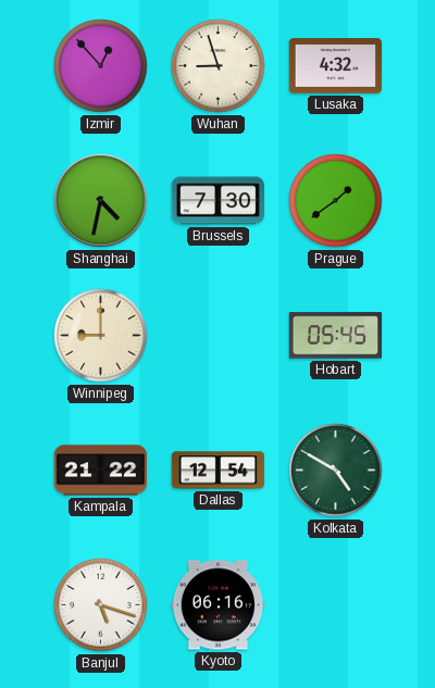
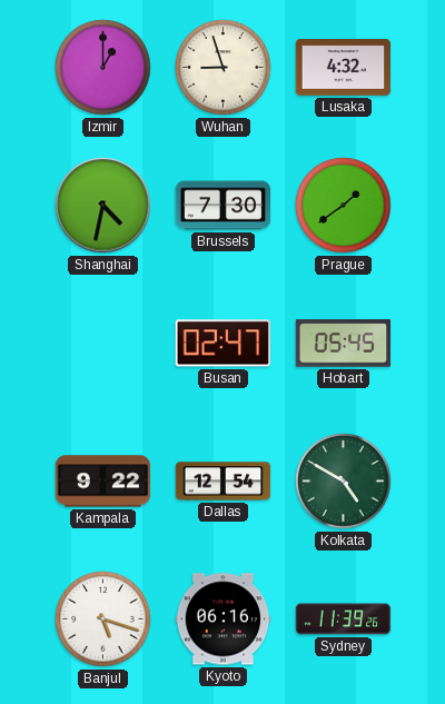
Izmir: 12:53 -> 1:00 (103, 68)
Winnipeg: 9:00 -> none (101, 336)
Busan: none -> 02:47 (222, 344)
Kampala: 21:22 -> 9:22 (103, 482)
Sydney: none -> 11:39 (344, 619)
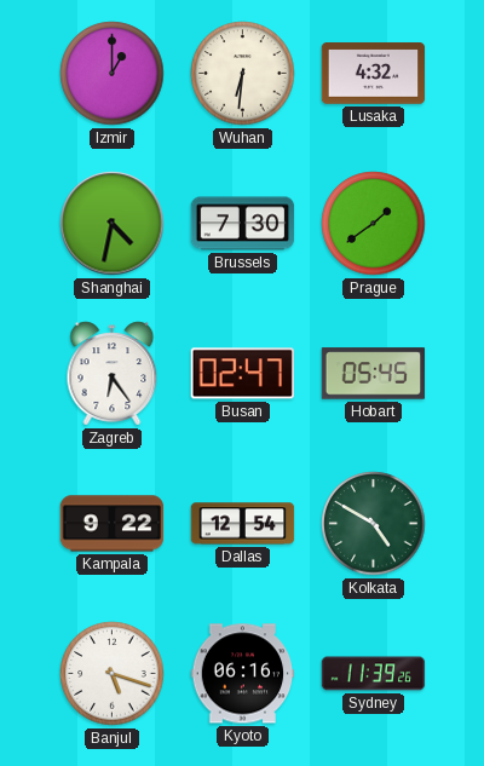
Wuhan: 8:57 -> 6:31 (243, 74)
Zagreb: none -> 6:24 (113, 374)
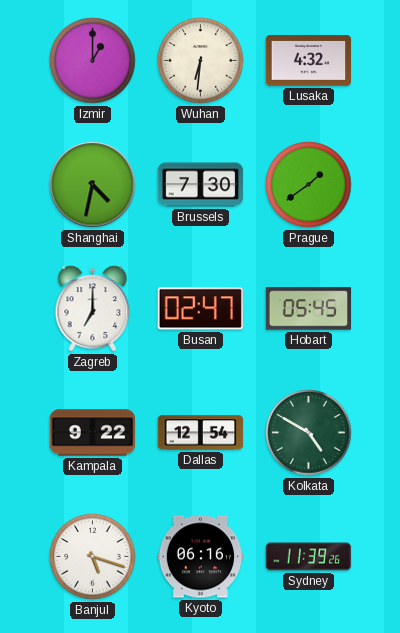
Zagreb: 6:24 -> 7:00 (93, 309)
